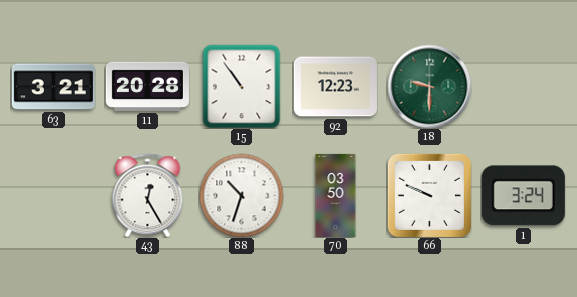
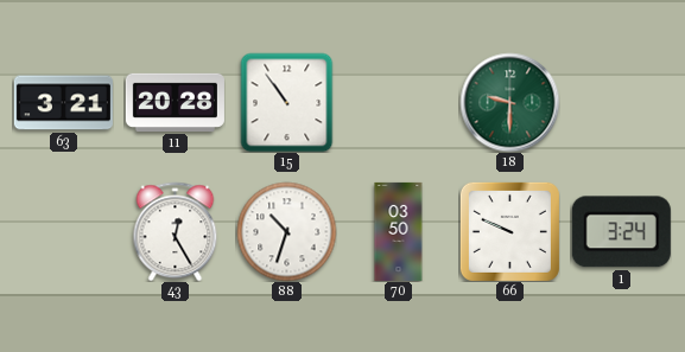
92: 12:23 -> none (335, 87)
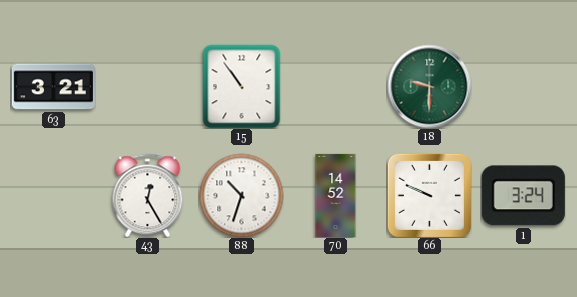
11: 20:28 -> none (175, 102)
70: 03:50 -> 14:52 (336, 195)
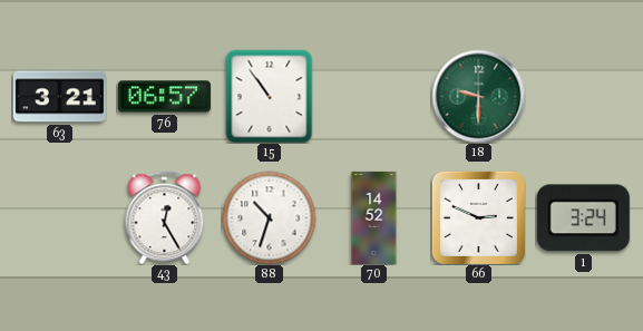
76: none -> 06:57 (164, 97)
66: 9:49 -> 2:49 (478, 217)
